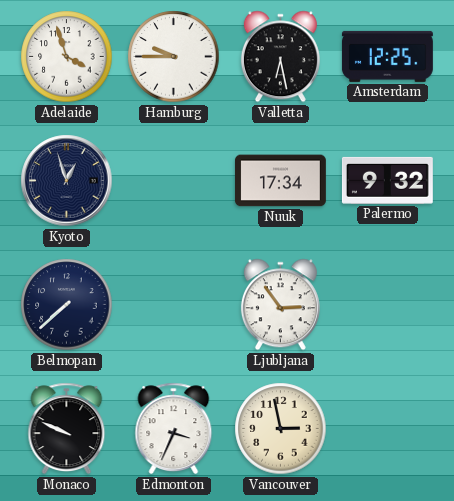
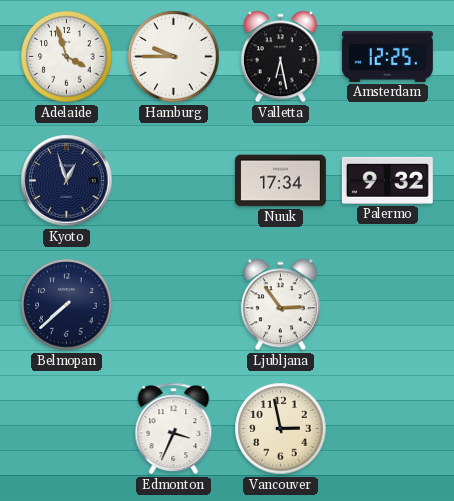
Monaco: 9:49 -> none (67, 429)
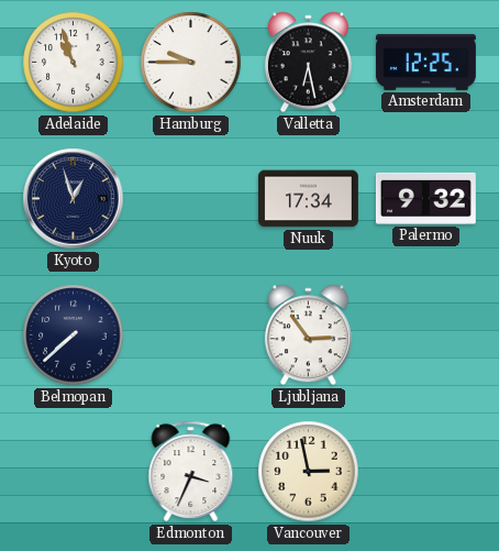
Adelaide: 3:57 -> 10:57 (74, 63)
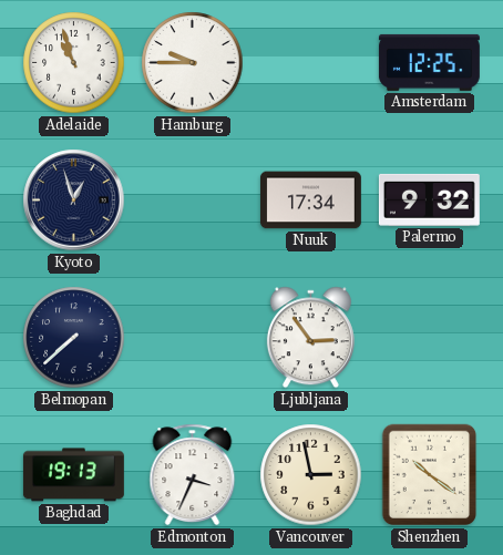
Valletta: 6:28 -> none (308, 63)
Baghdad: none -> 19:13 (73, 475)
Shenzhen: none -> 10:21 (430, 475)
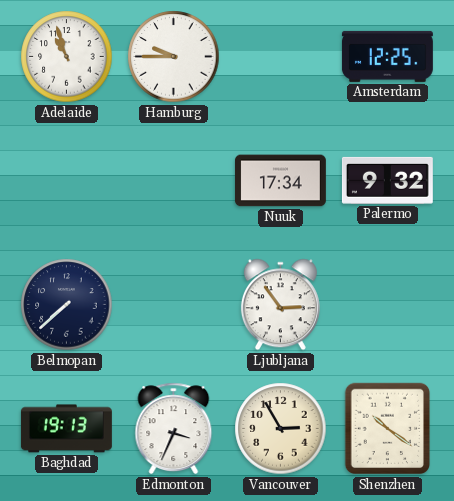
Kyoto: 12:57 -> none (74, 201)
Vancouver: 2:58 -> 2:55 (281, 429)
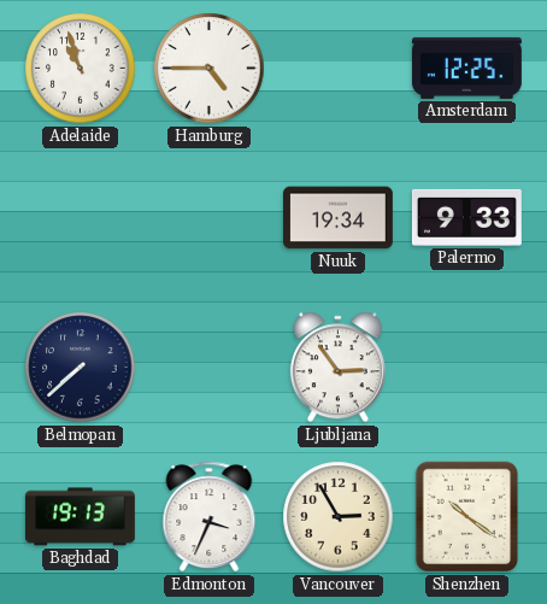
Hamburg: 9:45 -> 4:45 (210, 69)
Nuuk: 17:34 -> 19:34 (337, 218)
Palermo: 9:32 -> 9:33 (466, 217)
